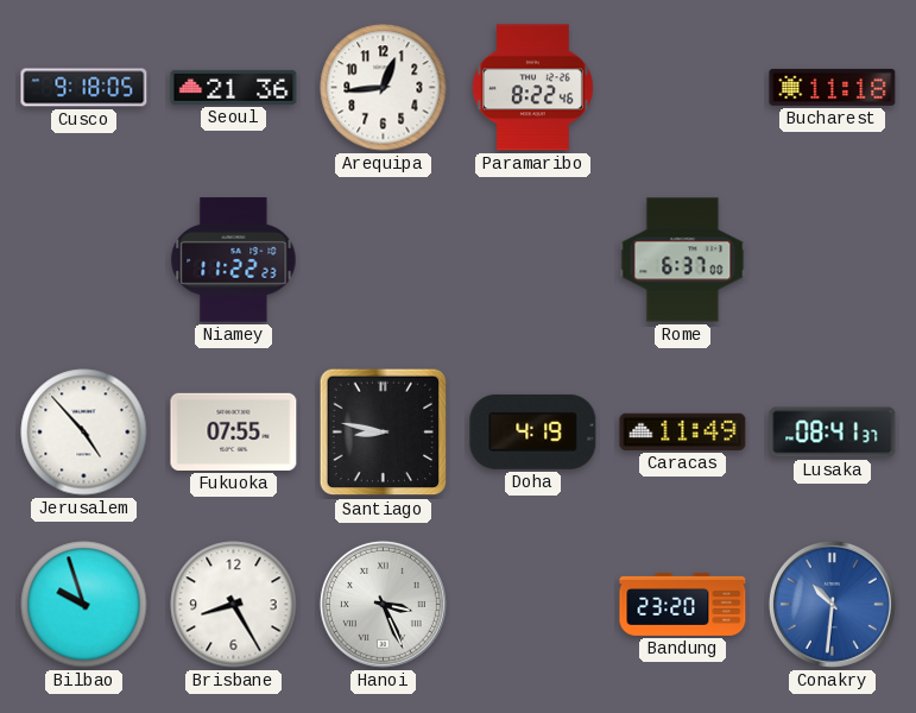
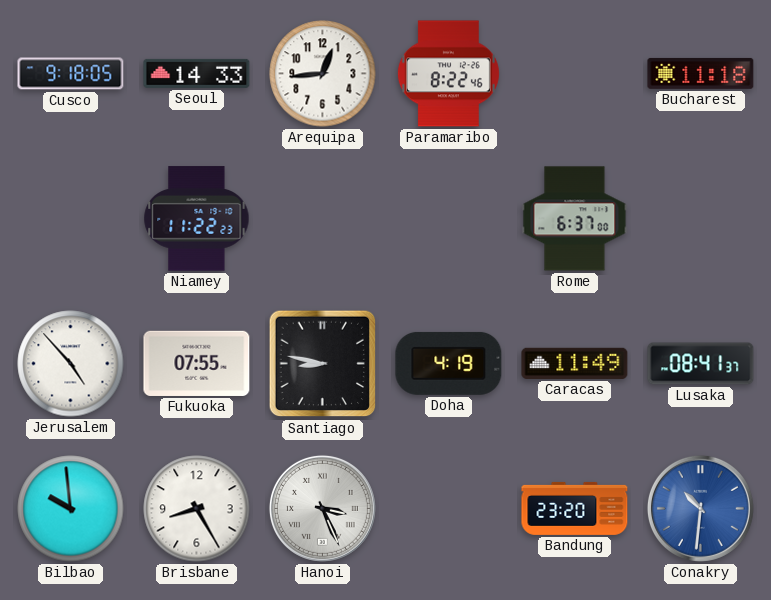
Seoul: 21:36 -> 14:33 (197, 73)
Bilbao: 9:57 -> 9:59 (71, 509)
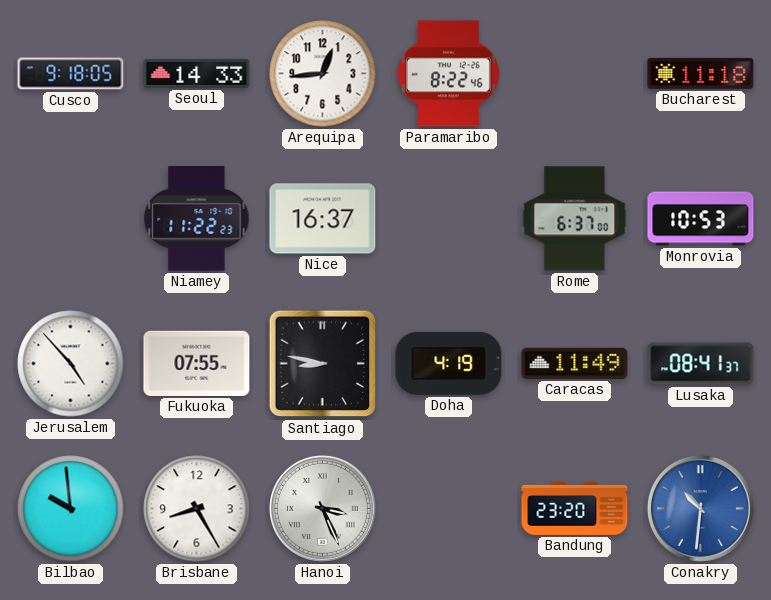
Nice: none -> 16:37 (323, 219)
Monrovia: none -> 10:53 (701, 219)
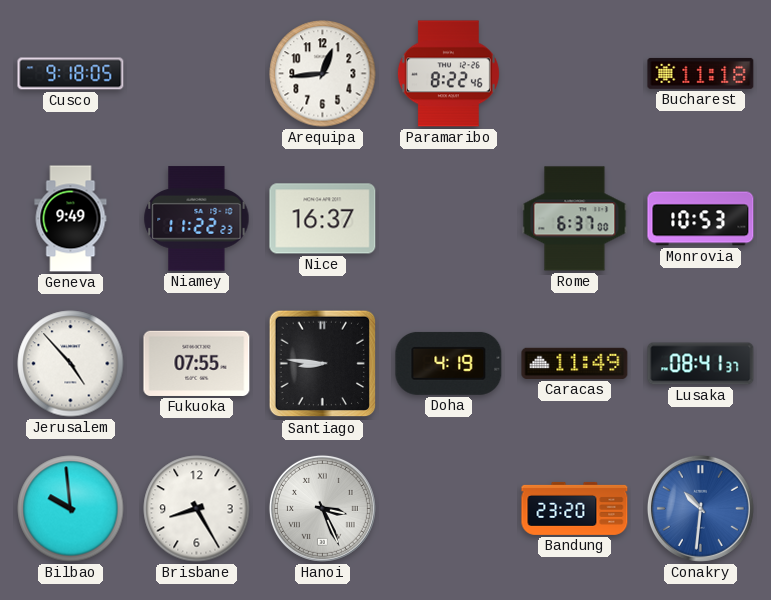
Seoul: 14:33 -> none (197, 73)
Geneva: none -> 9:49 (71, 219)
Santiago: 8:47 -> 8:46 (323, 364)
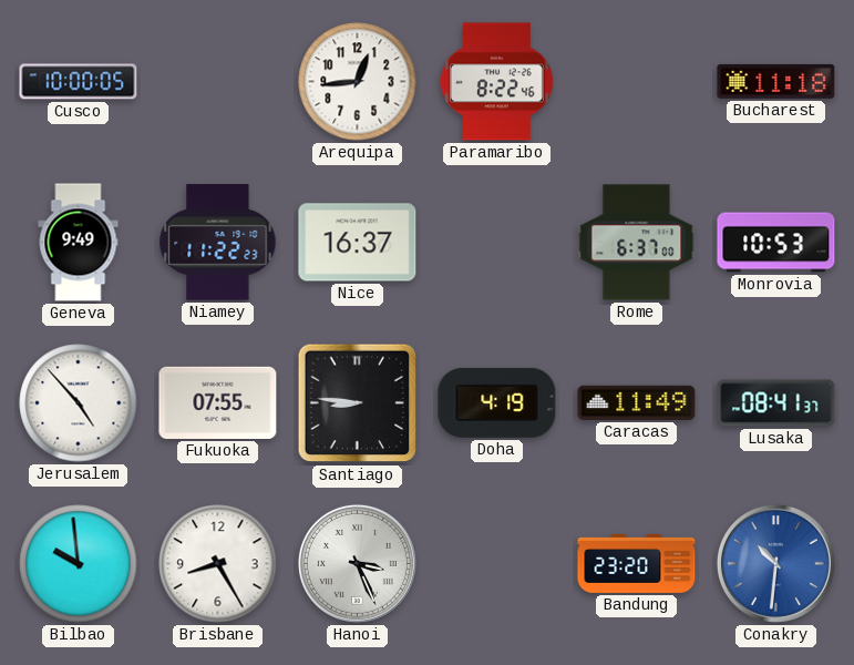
Cusco: 9:18 -> 10:00 (79, 82)
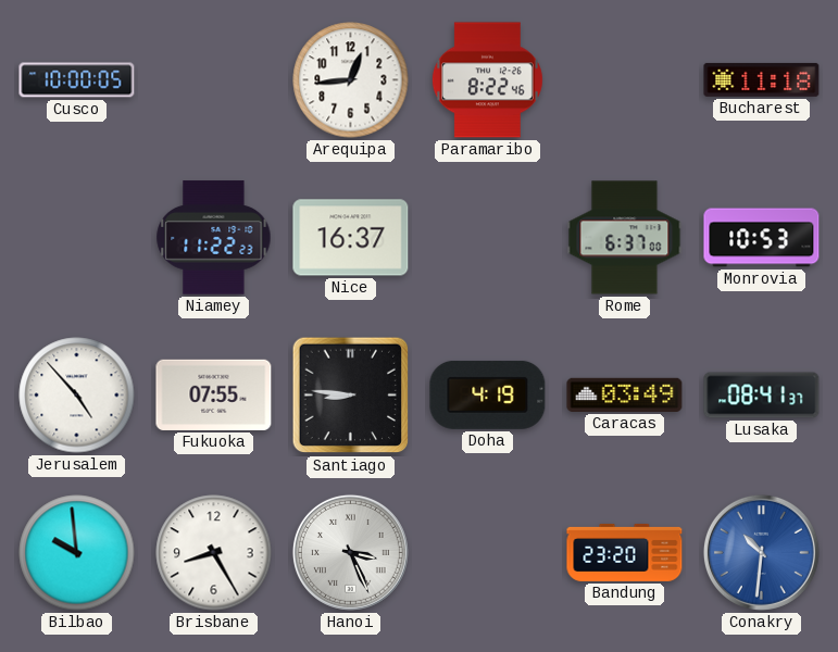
Geneva: 9:49 -> none (79, 243)
Caracas: 11:49 -> 03:49 (625, 394)
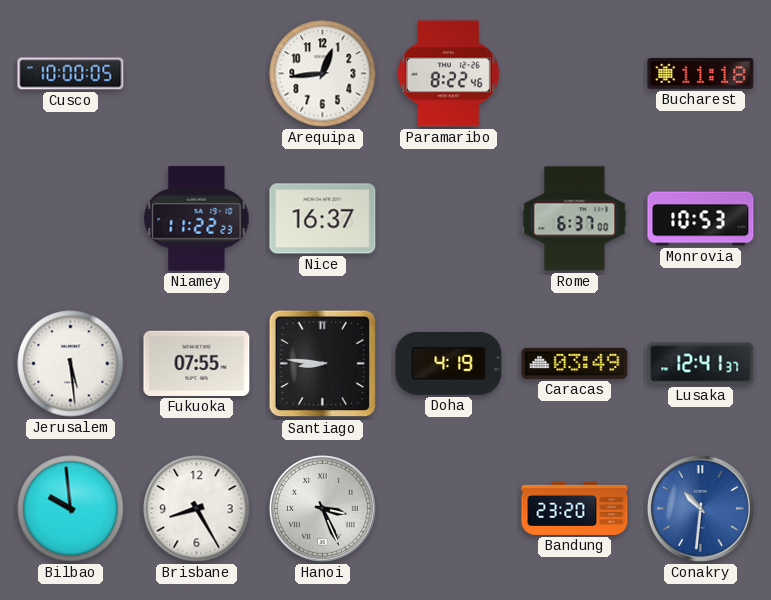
Jerusalem: 4:53 -> 5:29 (71, 364)
Lusaka: 08:41 -> 12:41 (701, 364)
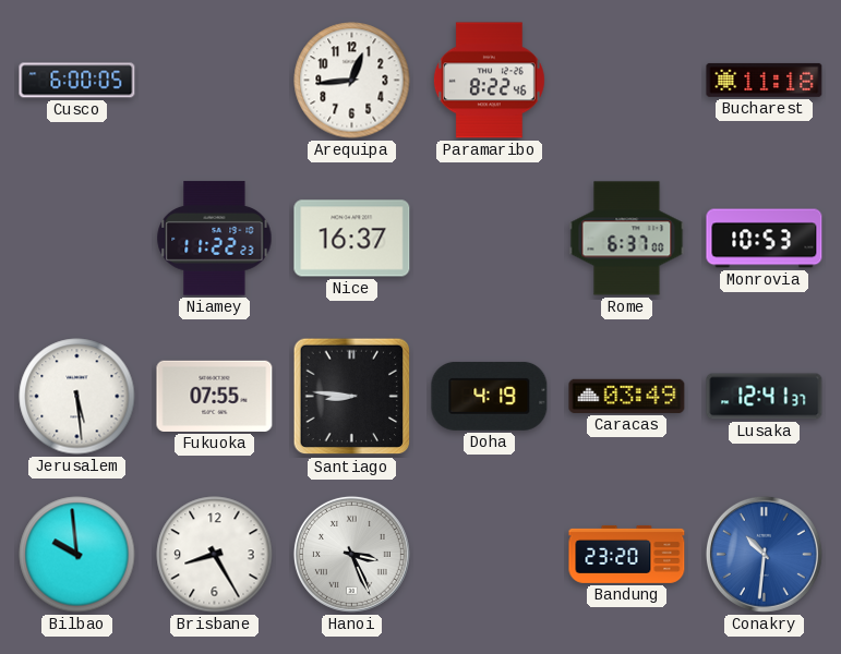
Cusco: 10:00 -> 6:00 (77, 81)
